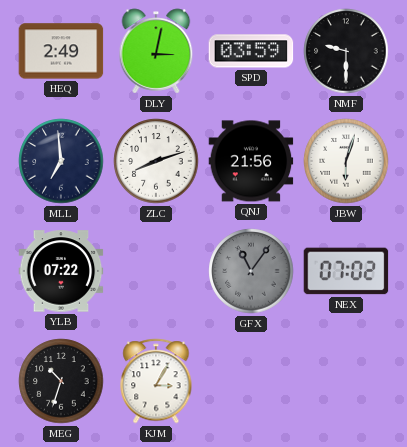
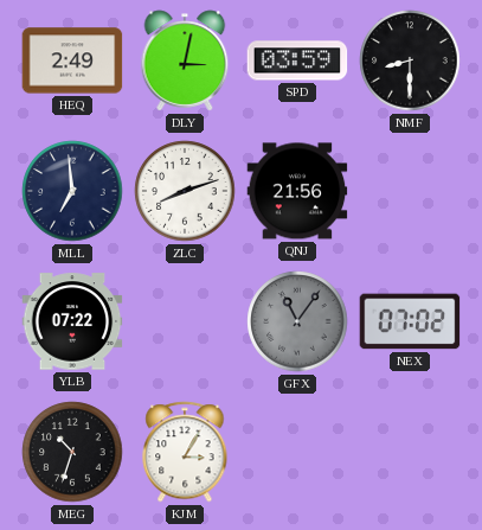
NMF: 9:30 -> 8:30 (410, 60)
JBW: 6:03 -> none (346, 161)
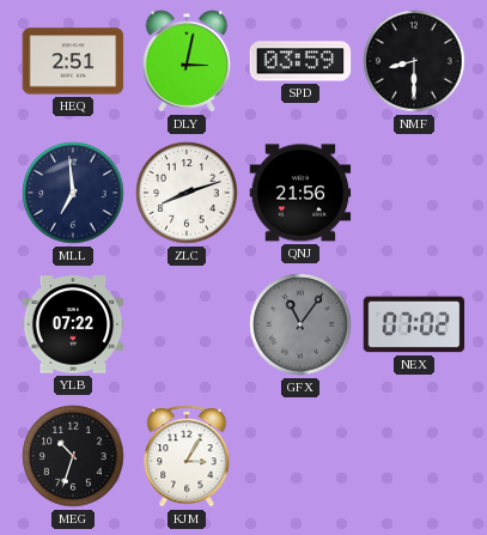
HEQ: 2:49 -> 2:51 (73, 61)
